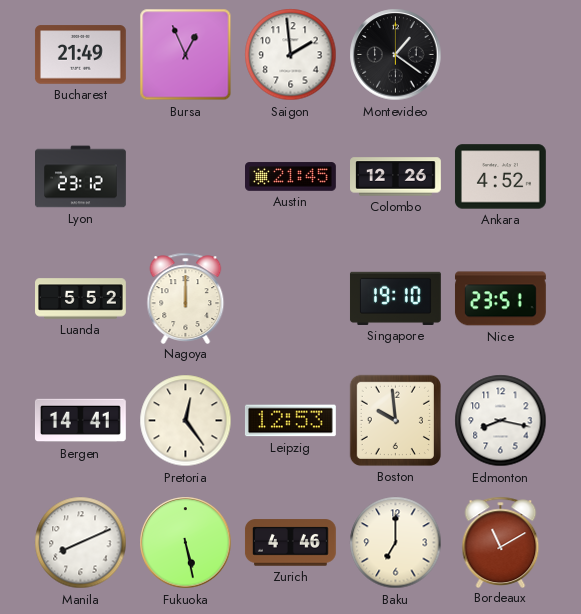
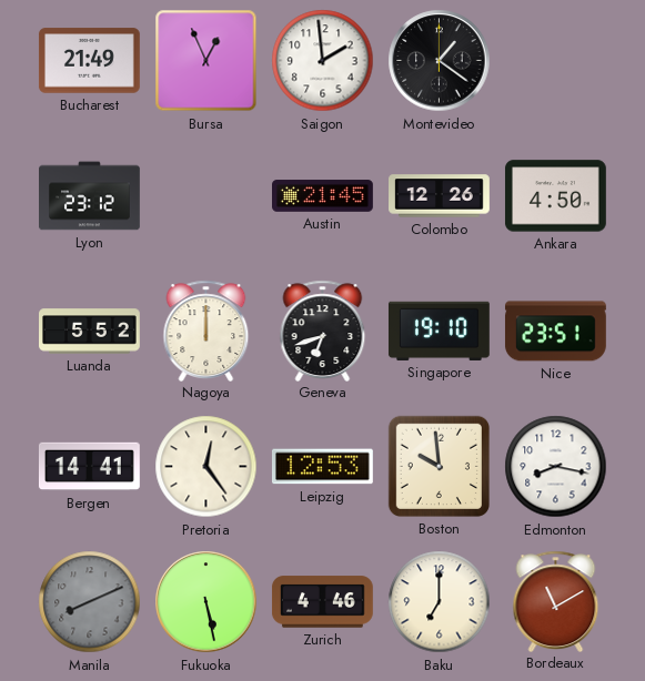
Ankara: 4:52 -> 4:50 (555, 196)
Geneva: none -> 6:42 (323, 331)
Manila dial: white -> grey (90, 602)
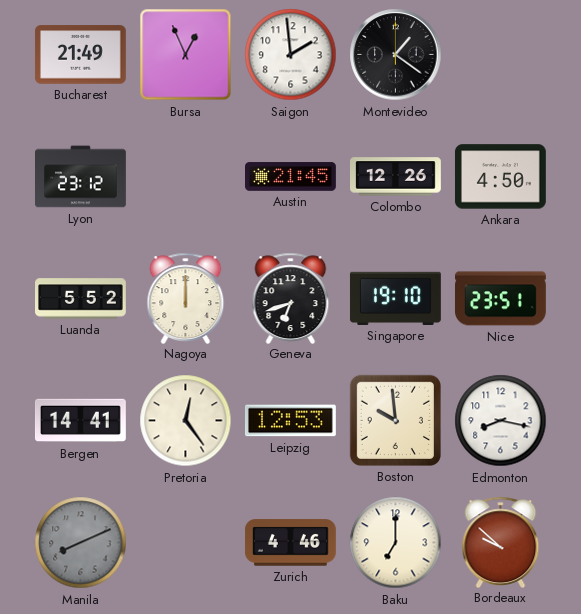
Fukuoka: 5:28 -> none (206, 602)
Bordeaux: 11:10 -> 9:52 (501, 542)
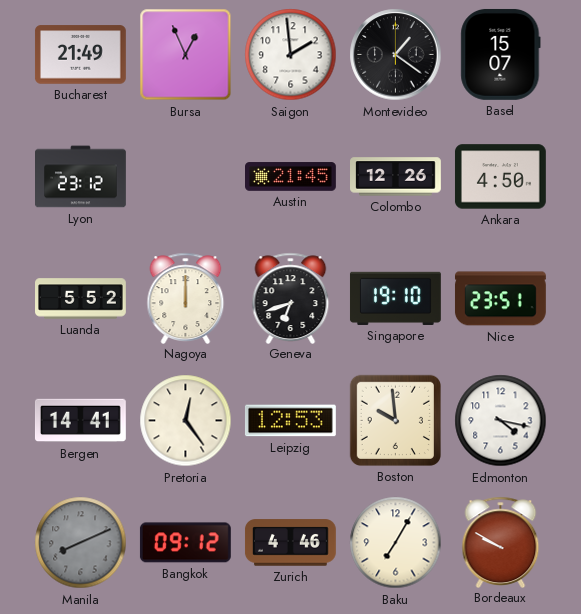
Basel: none -> 15:07 (501, 54)
Edmonton: 8:17 -> 4:17 (501, 421)
Bangkok: none -> 09:12 (185, 543)
Baku: 7:00 -> 7:05 (396, 543)
Bordeaux: 9:52 -> 9:50 (501, 542)
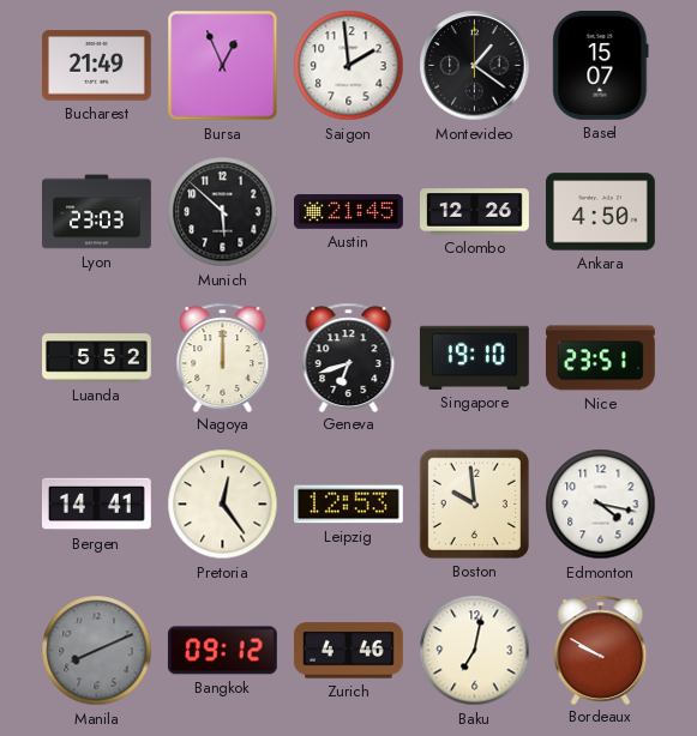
Lyon: 23:12 -> 23:03 (97, 212)
Munich: none -> 5:52 (223, 212)
Baku: 7:05 -> 7:02 (475, 651)
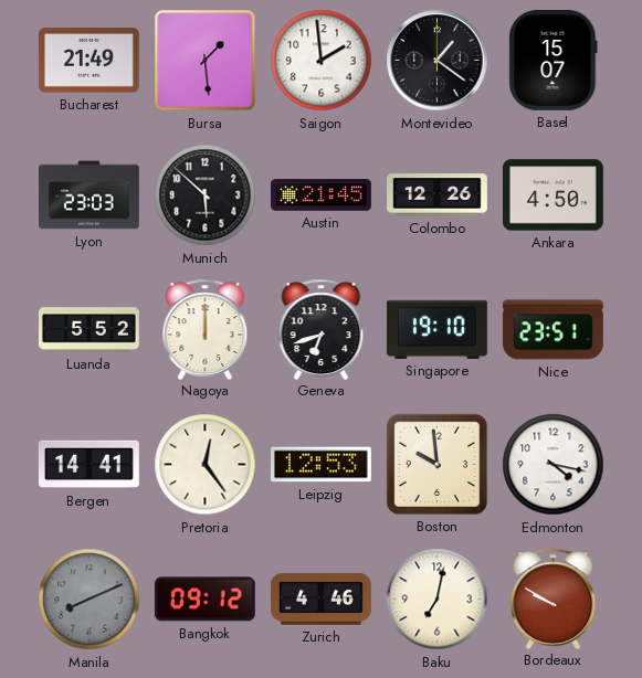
Bursa: 12:56 -> 1:29 (206, 61)
